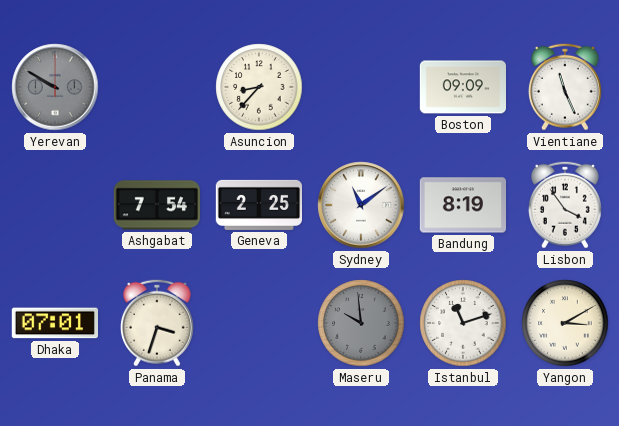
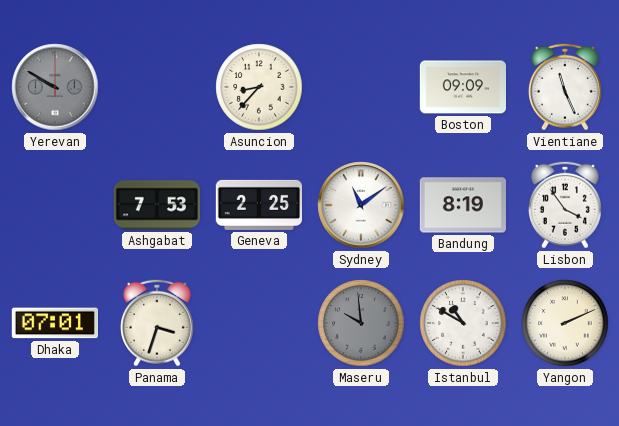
Ashgabat: 7:54 -> 7:53 (156, 205)
Istanbul: 11:12 -> 10:50 (463, 323)
Yangon: 3:10 -> 2:11 (565, 323)
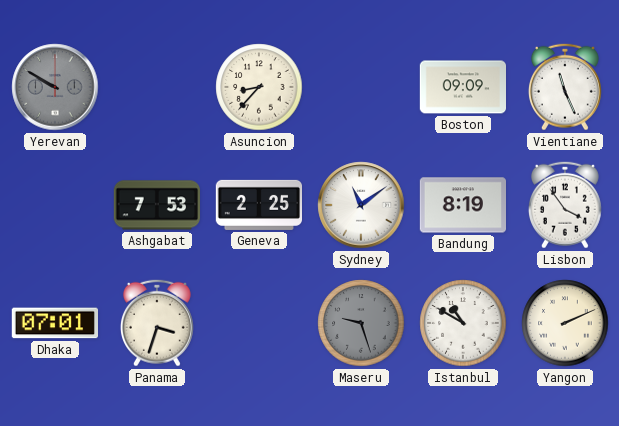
Maseru: 9:59 -> 9:27 (361, 323)
